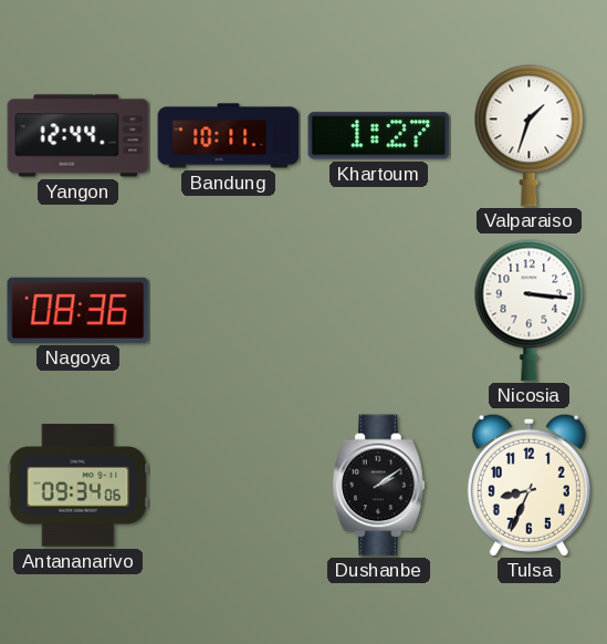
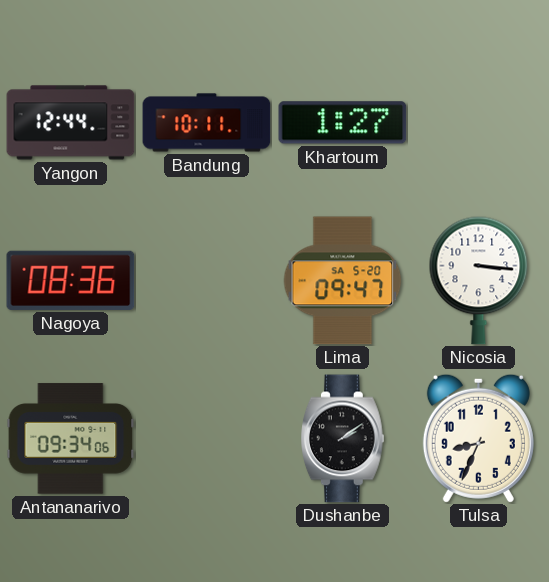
Valparaiso: 1:33 -> none (530, 135)
Lima: none -> 09:47 (343, 281)
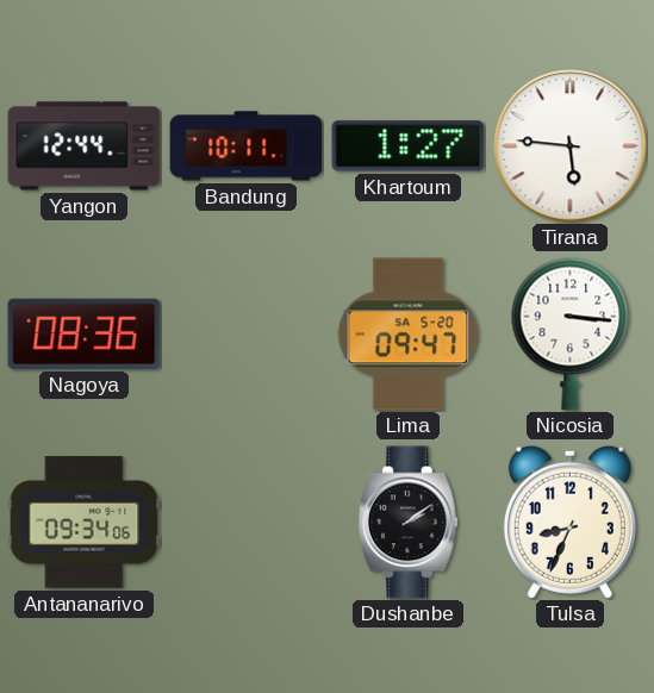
Tirana: none -> 5:46 (571, 146)
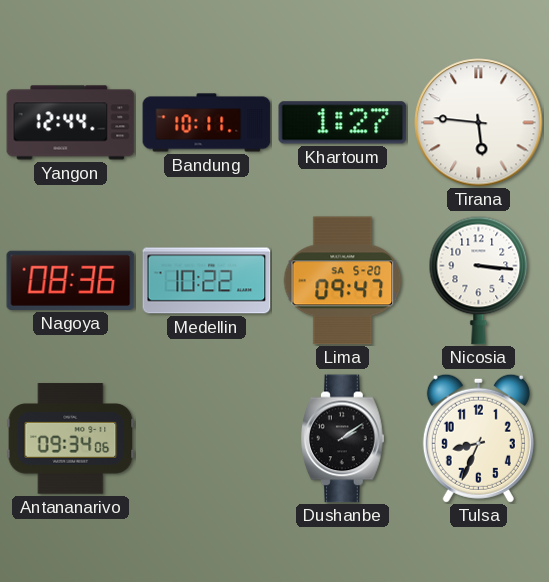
Medellin: none -> 10:22 (207, 281)
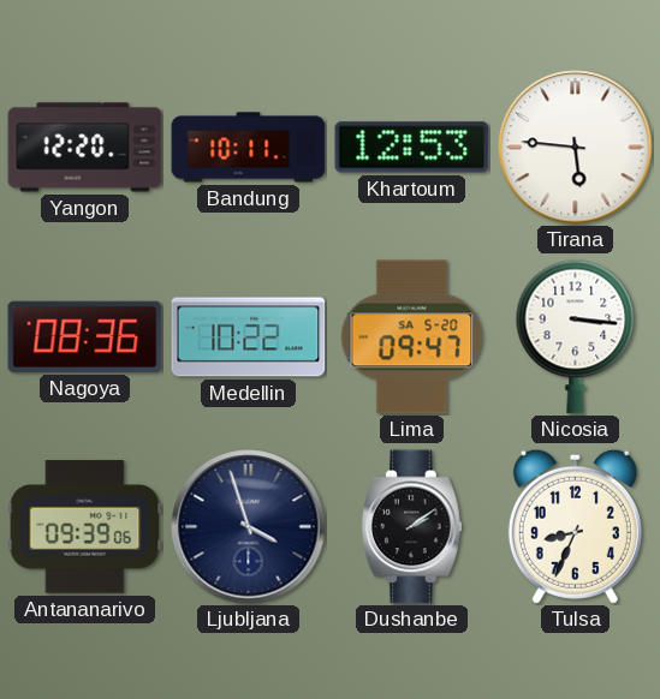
Yangon: 12:44 -> 12:20 (85, 148)
Khartoum: 1:27 -> 12:53 (412, 148)
Antananarivo: 09:34 -> 09:39 (85, 527)
Ljubljana: none -> 3:57 (249, 527)
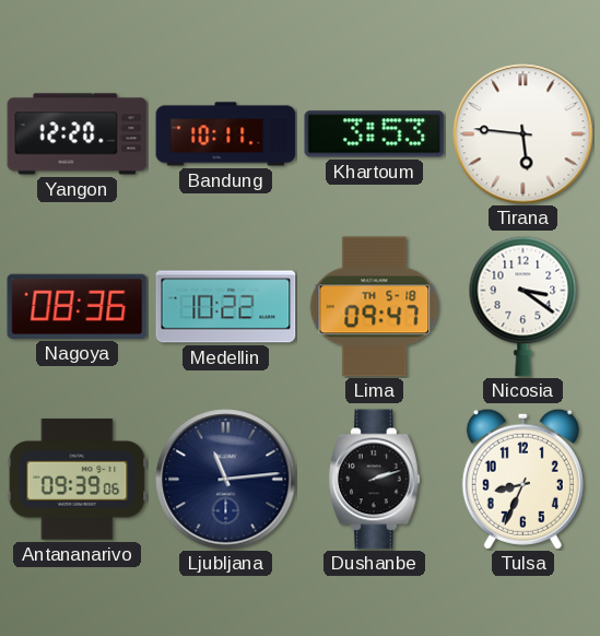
Khartoum: 12:53 -> 3:53 (375, 134)
Lima date: SA 5-20 -> TH 5-18 (375, 307)
Nicosia: 3:16 -> 3:21 (523, 306)
Ljubljana: 3:57 -> 11:14 (226, 480)
Dushanbe: 2:09 -> 2:12 (375, 480)
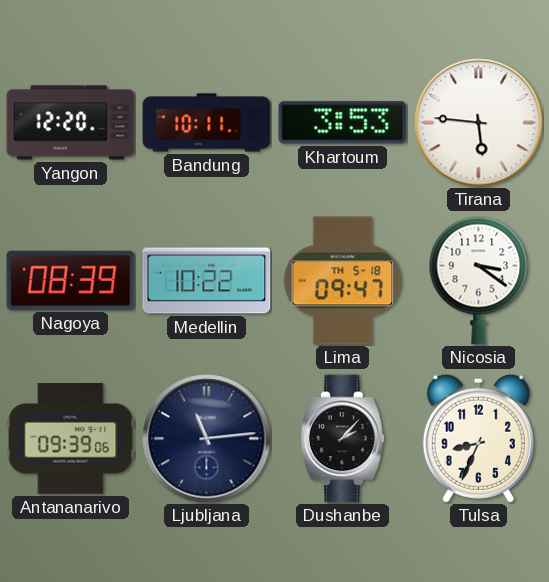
Nagoya: 08:36 -> 08:39 (71, 280)
Dushanbe: 2:12 -> 2:07 (343, 439)
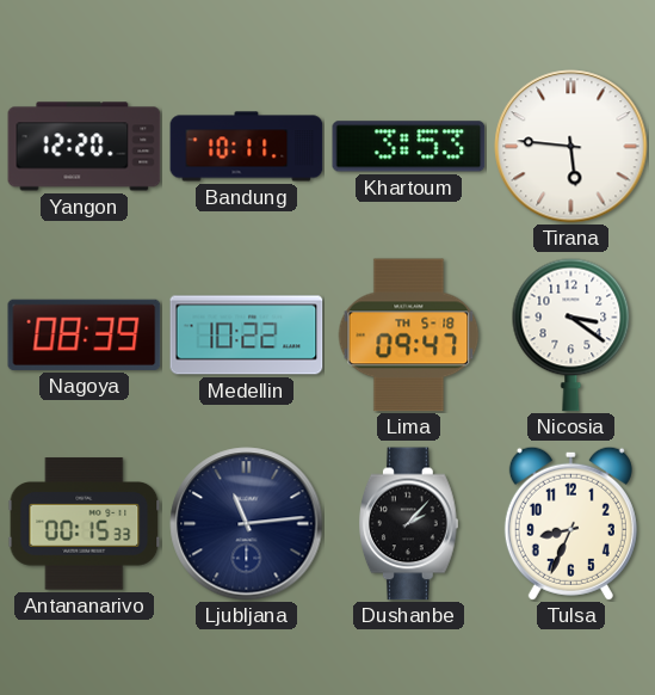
Antananarivo: 09:39 -> 00:15 (85, 524)
